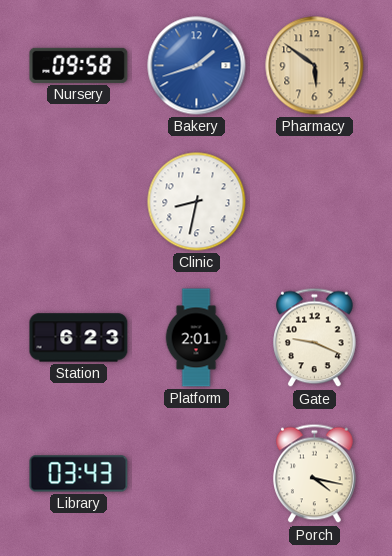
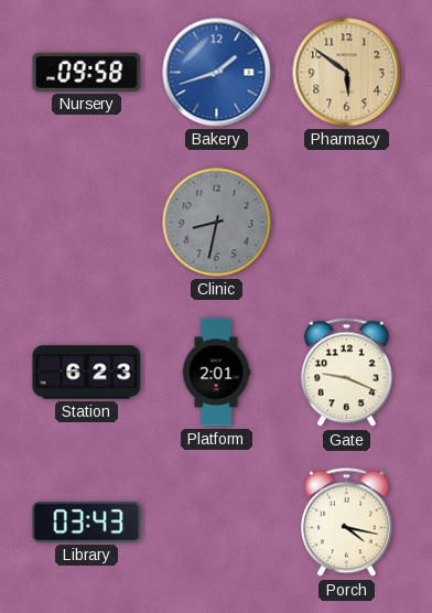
Clinic dial: white -> grey (217, 223)
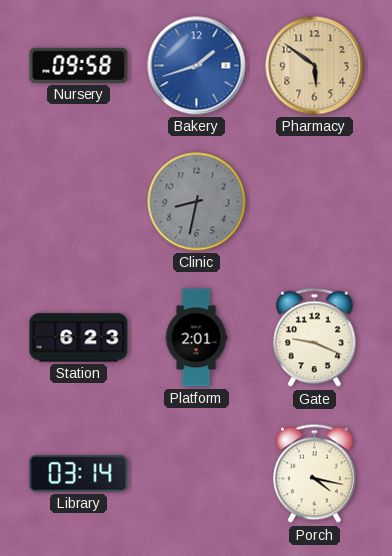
Library: 03:43 -> 03:14 (79, 474)
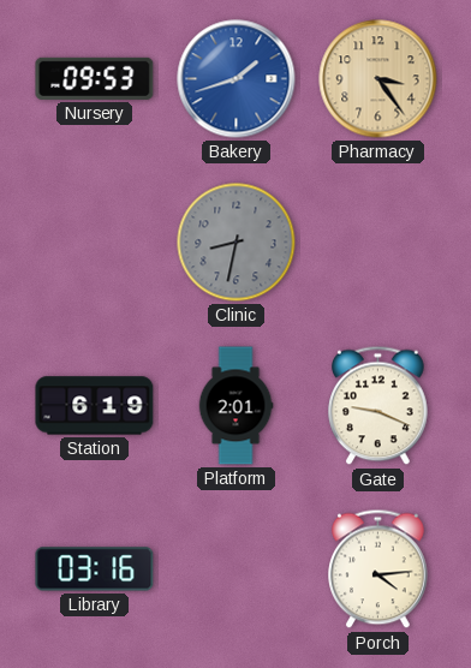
Nursery: 09:58 -> 09:53 (95, 78)
Pharmacy: 5:51 -> 3:24 (378, 79)
Station: 6:23 -> 6:19 (95, 406)
Library: 03:14 -> 03:16 (95, 569)
Porch: 4:17 -> 4:14 (378, 569)
